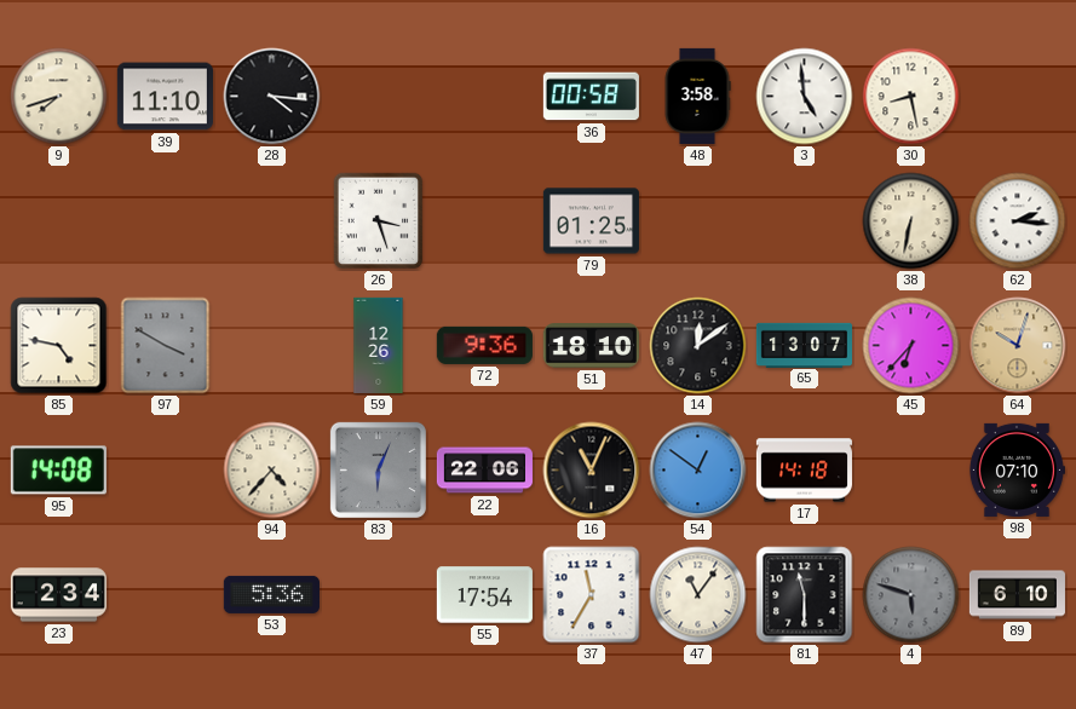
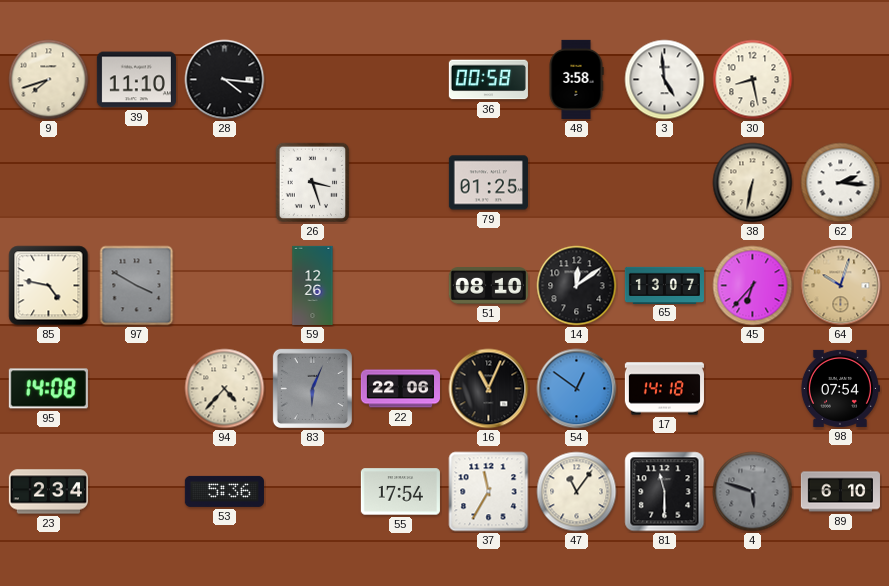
72: 9:36 -> none (484, 345)
51: 18:10 -> 08:10 (488, 286)
98: 07:10 -> 07:54 (840, 388)
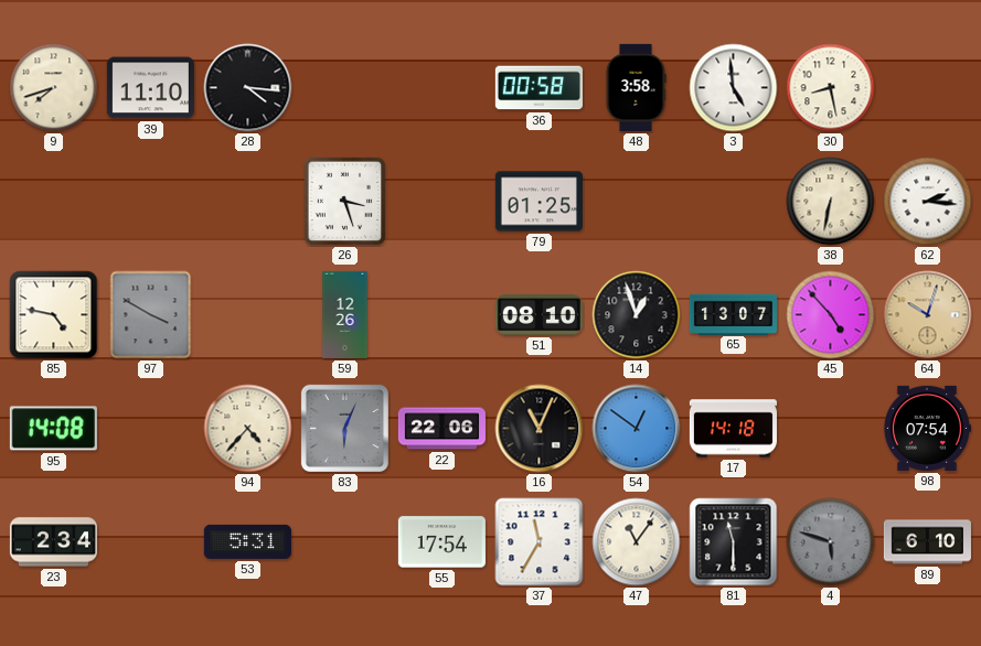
14: 12:09 -> 12:57 (637, 315)
45: 6:37 -> 4:53 (831, 315)
53: 5:36 -> 5:31 (247, 541)
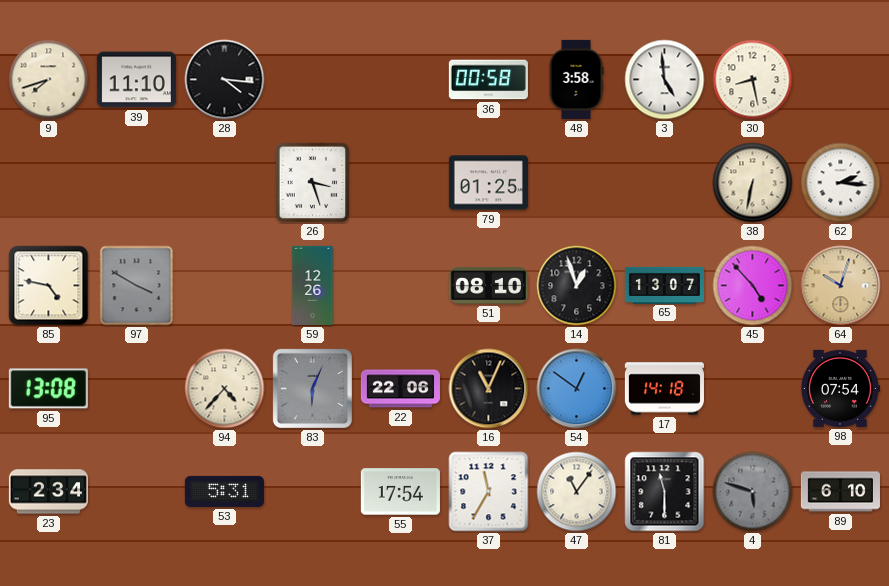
95: 14:08 -> 13:08 (48, 389)
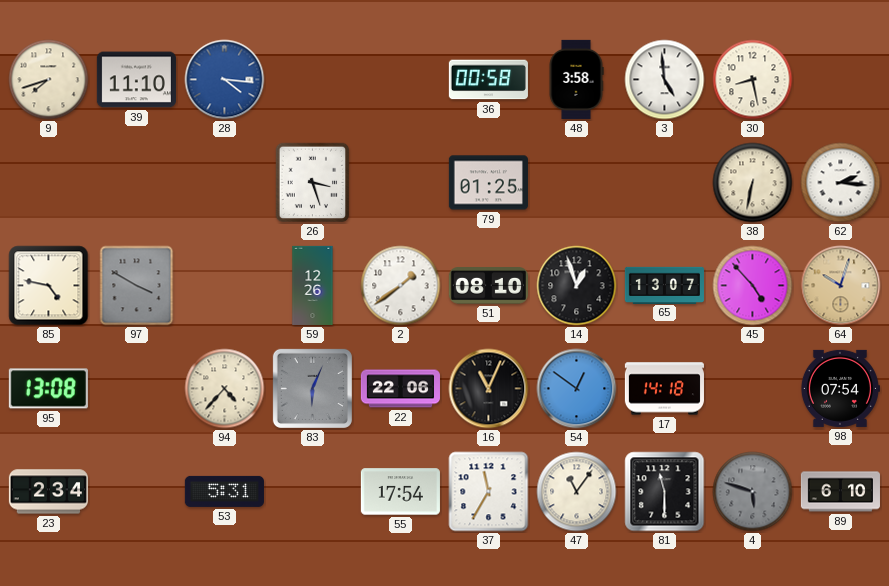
28 dial: black -> blue (225, 80)
2: none -> 1:39 (401, 286)
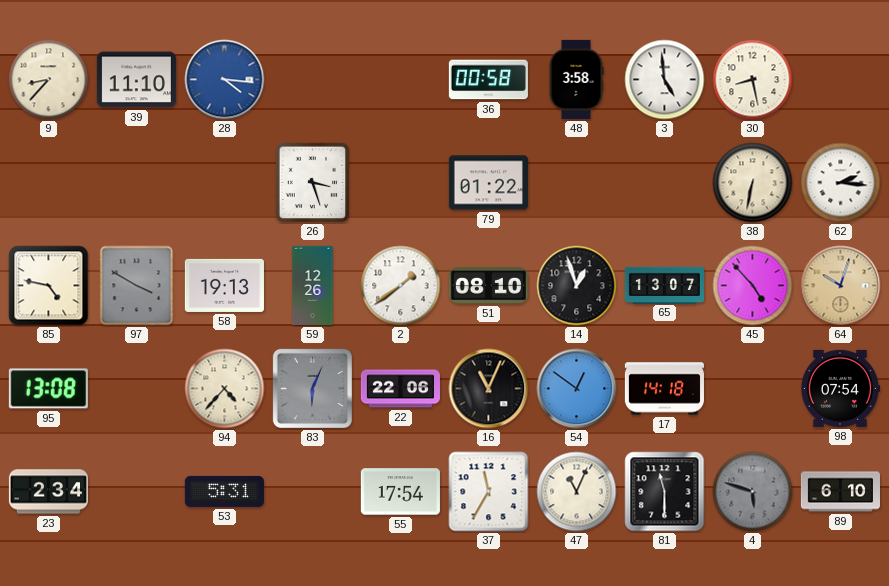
9: 7:42 -> 8:37 (49, 80)
79: 01:25 -> 01:22 (488, 183)
58: none -> 19:13 (224, 285)
47: 11:06 -> 11:04 (577, 492)
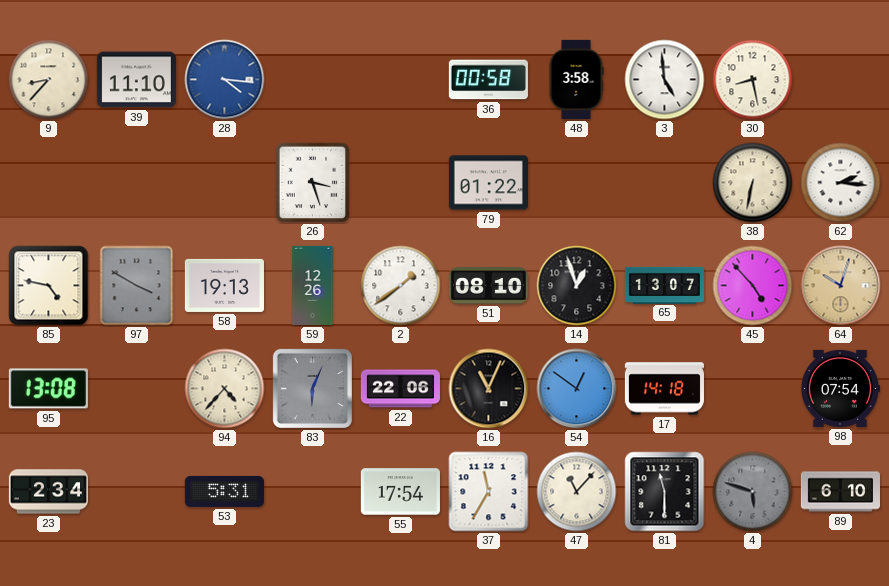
47: 11:04 -> 11:07 (577, 492)
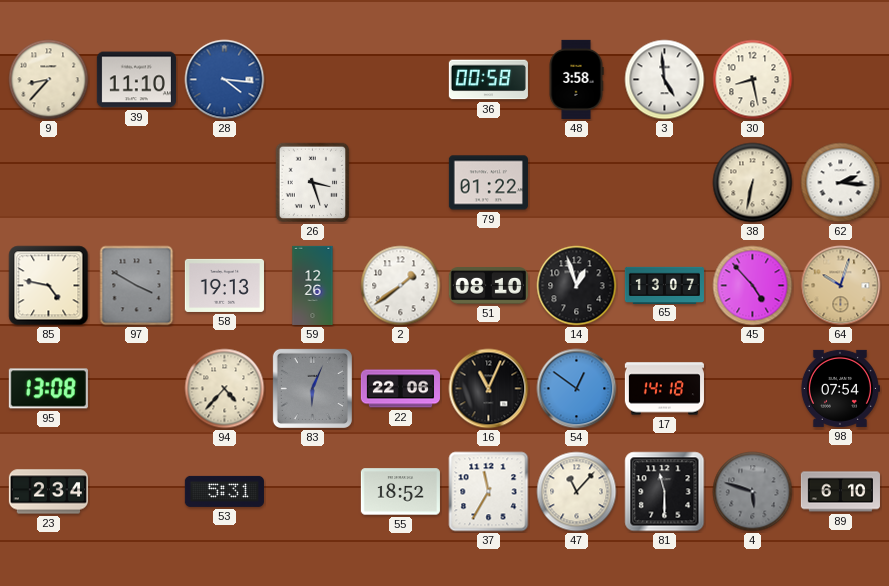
55: 17:54 -> 18:52 (400, 492)
